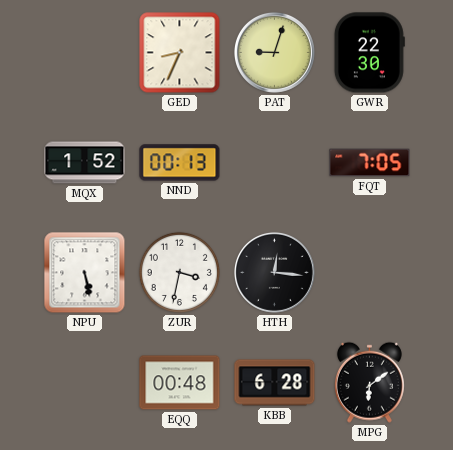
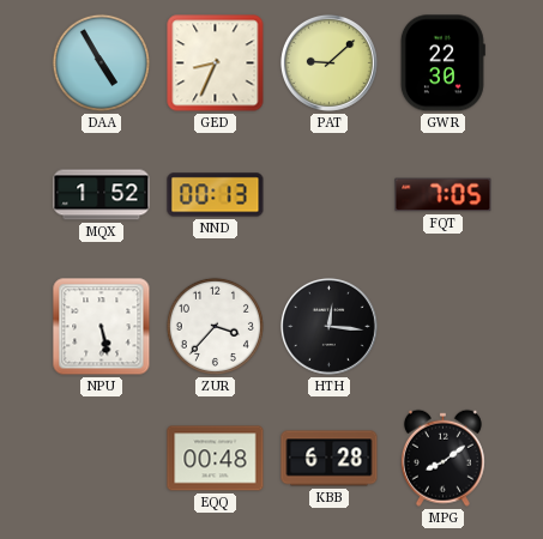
DAA: none -> 4:55 (101, 62)
PAT: 9:03 -> 9:08 (328, 62)
ZUR: 3:32 -> 3:37 (215, 326)
MPG: 6:09 -> 8:09 (442, 458)
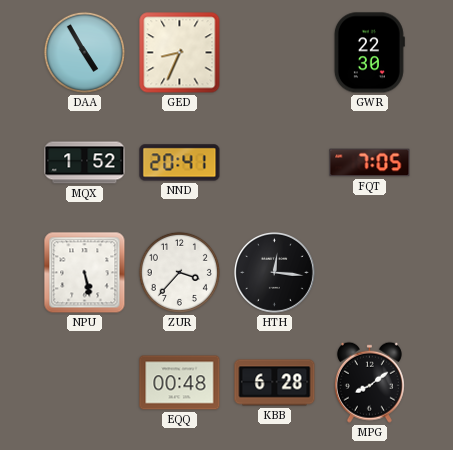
PAT: 9:08 -> none (328, 62)
NND: 00:13 -> 20:41 (180, 163)
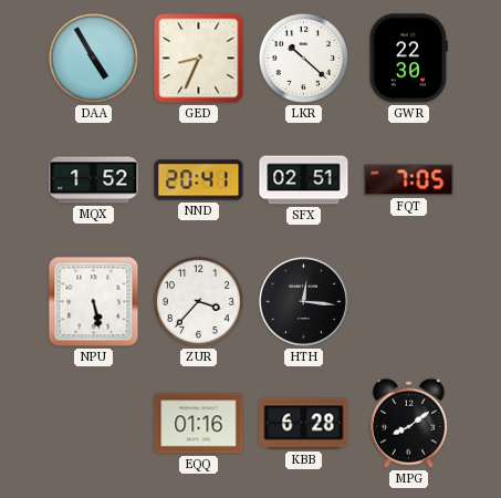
LKR: none -> 10:22 (303, 58)
SFX: none -> 02:51 (304, 180)
EQQ: 00:48 -> 01:16 (199, 424)
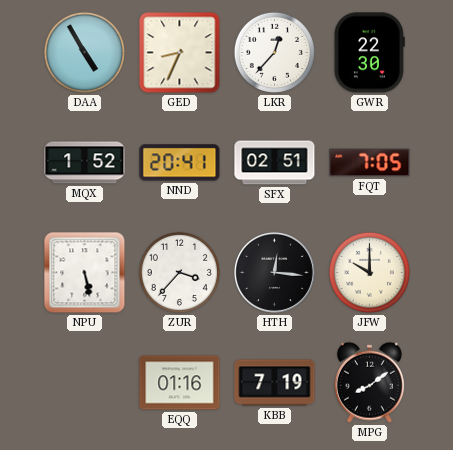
LKR: 10:22 -> 12:37 (274, 52)
JFW: none -> 10:00 (369, 272)
KBB: 6:28 -> 7:19 (275, 383)
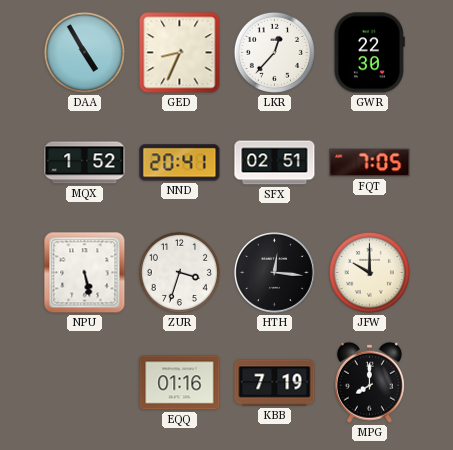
ZUR: 3:37 -> 3:33 (179, 272)
MPG: 8:09 -> 8:00 (369, 382)
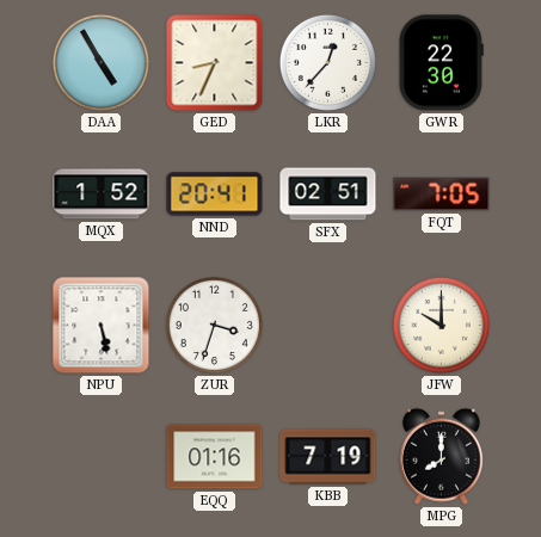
HTH: 12:16 -> none (274, 272)
